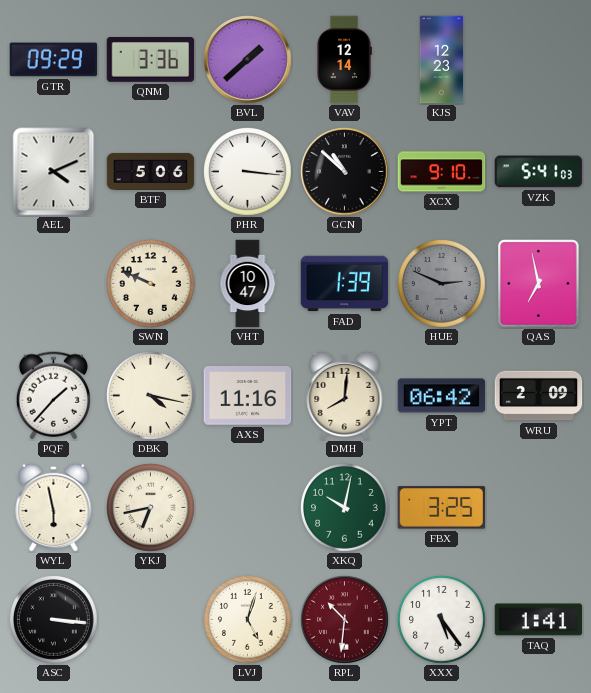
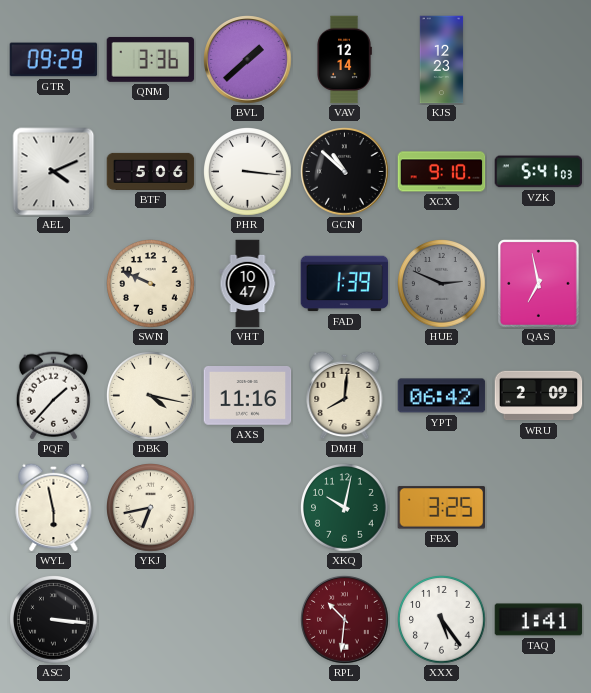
LVJ: 5:03 -> none (248, 620)
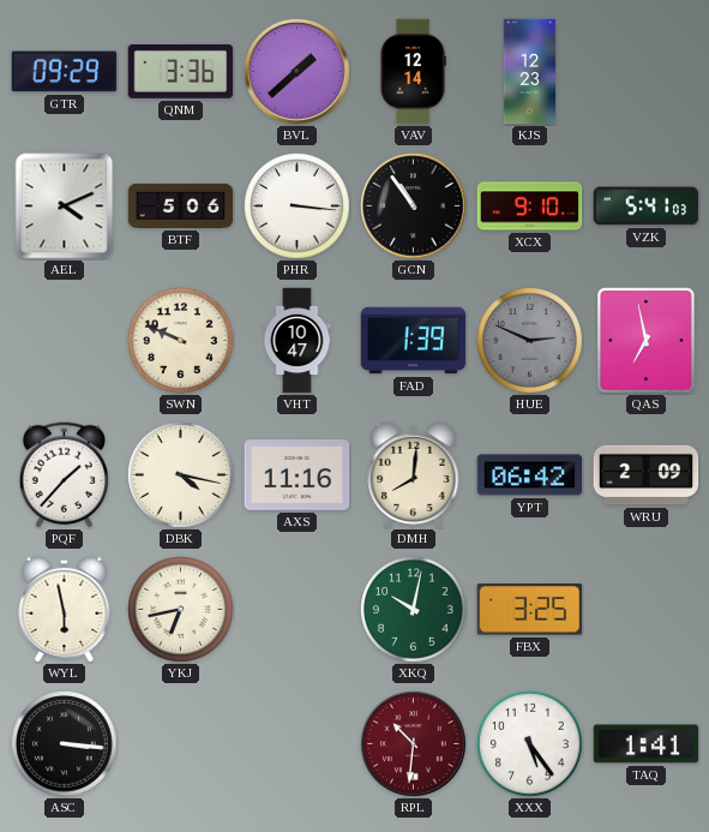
GCN: 10:52 -> 10:54 (414, 206)
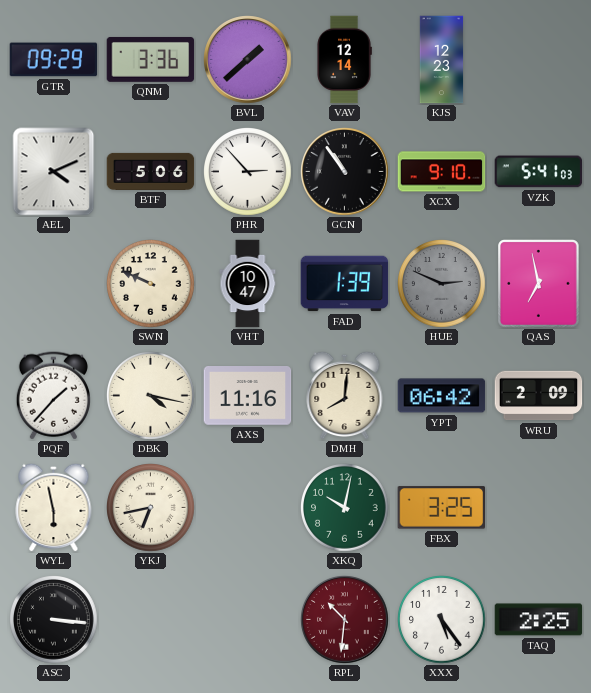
PHR: 3:16 -> 2:53 (248, 172)
TAQ: 1:41 -> 2:25 (539, 620)
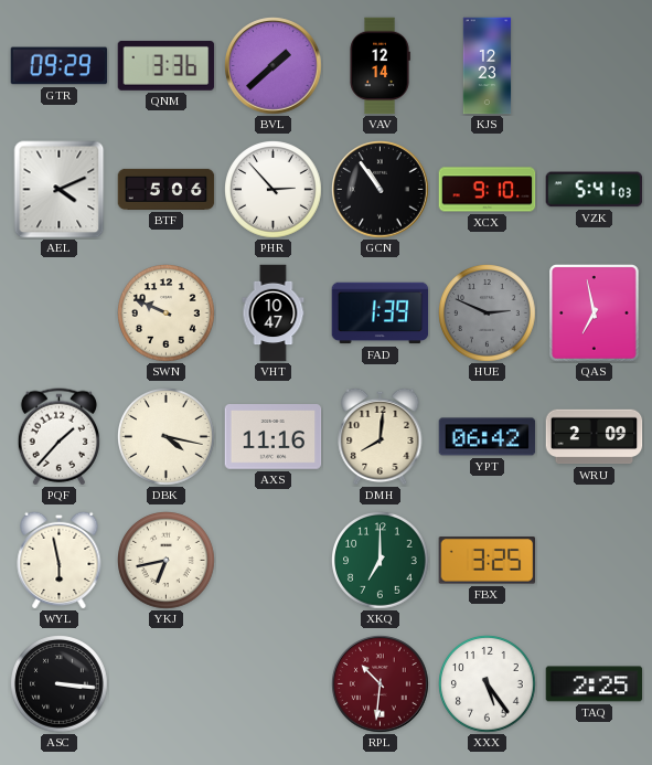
XKQ: 10:02 -> 7:00 (381, 561)
